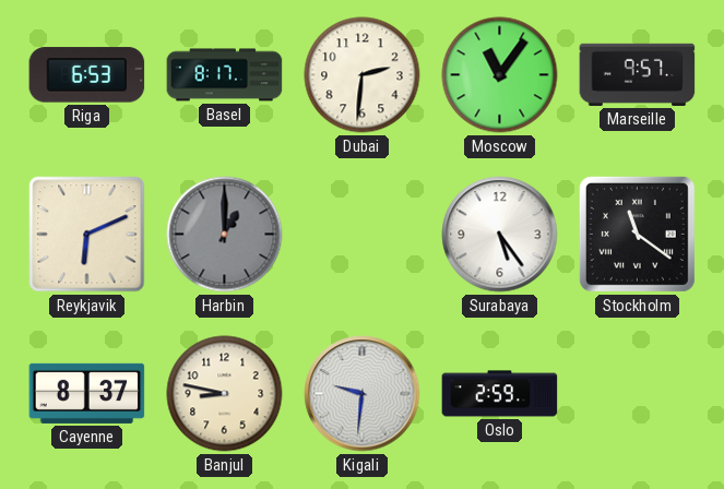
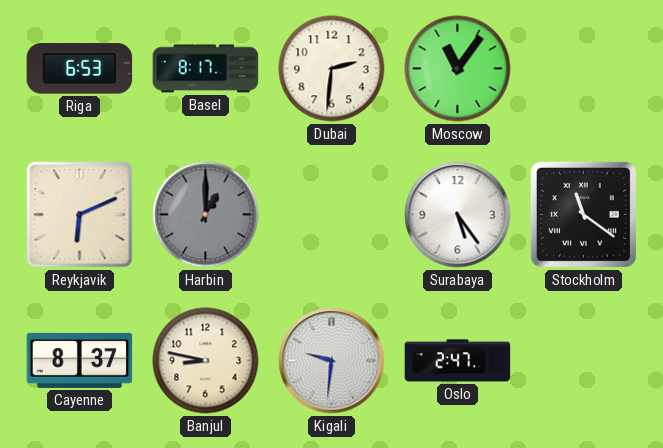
Marseille: 9:57 -> none (638, 74)
Oslo: 2:59 -> 2:47 (458, 361)
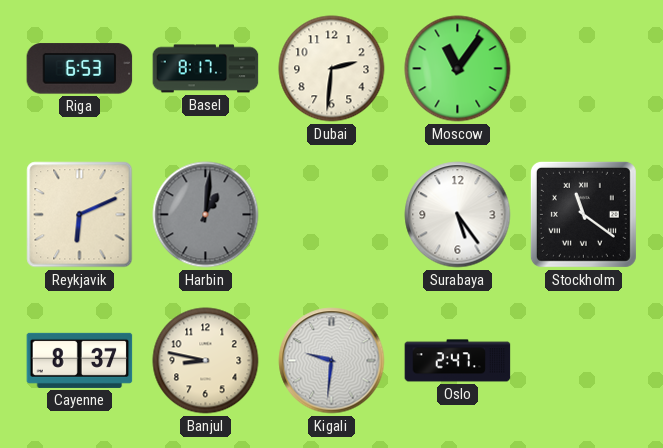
Harbin: 1:00 -> 1:01 (206, 215)
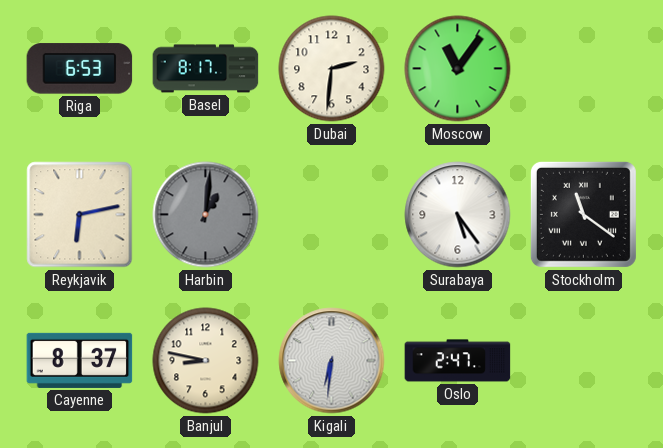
Reykjavik: 6:11 -> 6:13 (80, 215)
Kigali: 9:31 -> 6:31 (332, 361)
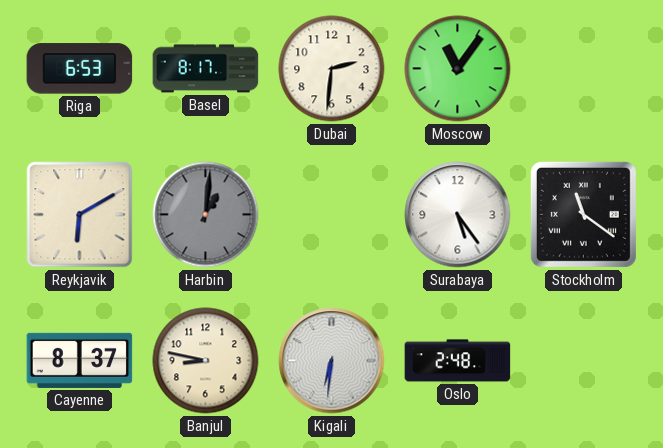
Reykjavik: 6:13 -> 6:10 (80, 215)
Oslo: 2:47 -> 2:48 (458, 361)
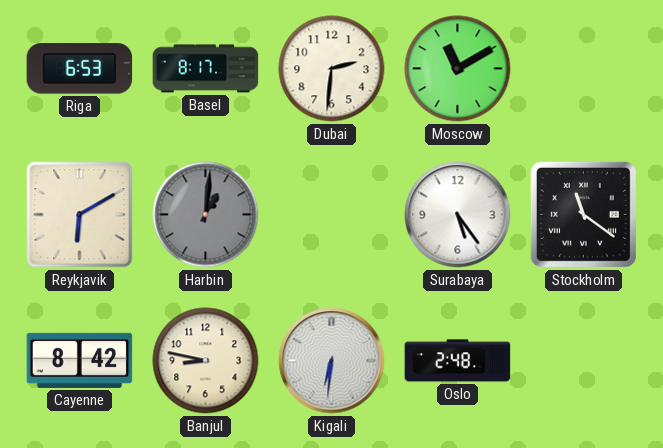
Moscow: 11:06 -> 11:10 (458, 69)
Cayenne: 8:37 -> 8:42 (80, 360)
